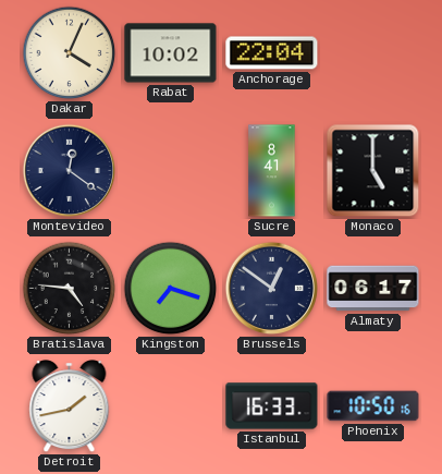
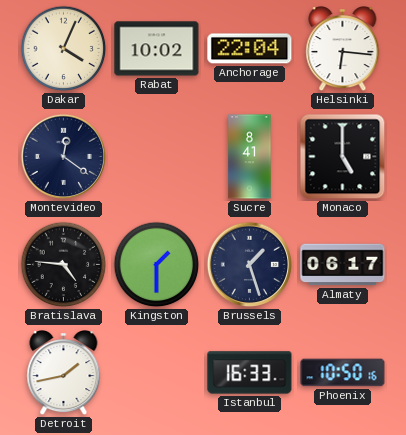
Helsinki: none -> 6:16 (343, 50)
Kingston: 7:18 -> 1:30 (157, 265)
Brussels: 12:51 -> 1:27 (250, 265)
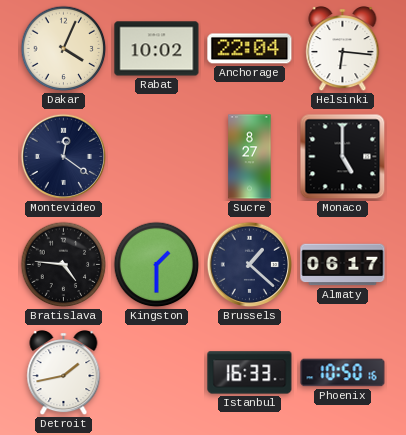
Sucre: 8:41 -> 8:27 (250, 157)
Brussels: 1:27 -> 1:22 (250, 265)
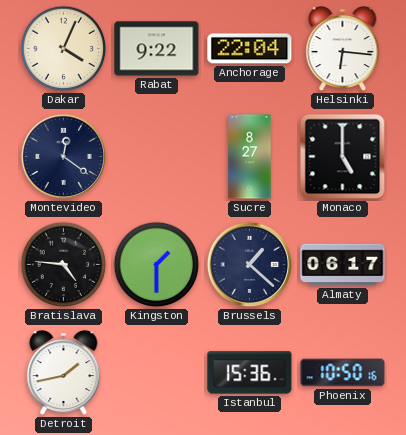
Rabat: 10:02 -> 9:22 (157, 49)
Istanbul: 16:33 -> 15:36 (250, 373)
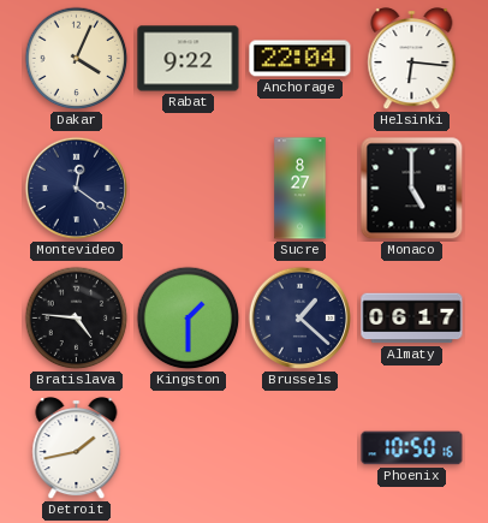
Istanbul: 15:36 -> none (250, 373)
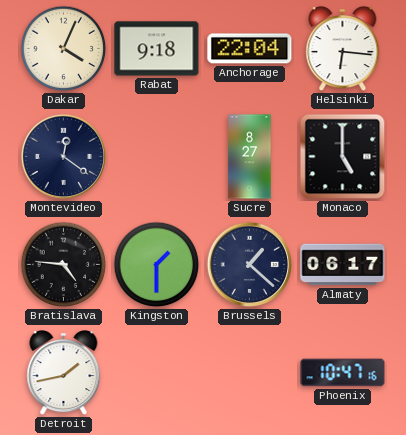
Rabat: 9:22 -> 9:18 (157, 49)
Phoenix: 10:50 -> 10:47 (343, 373)
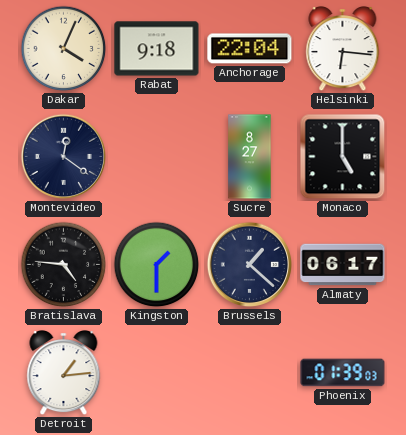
Detroit: 1:43 -> 1:14 (64, 374)
Phoenix: 10:47 -> 01:39 (343, 373)
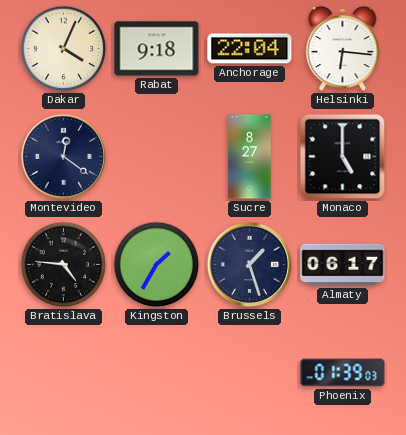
Kingston: 1:30 -> 1:35 (157, 265)
Brussels: 1:22 -> 1:27 (250, 265)
Detroit: 1:14 -> none (64, 374)
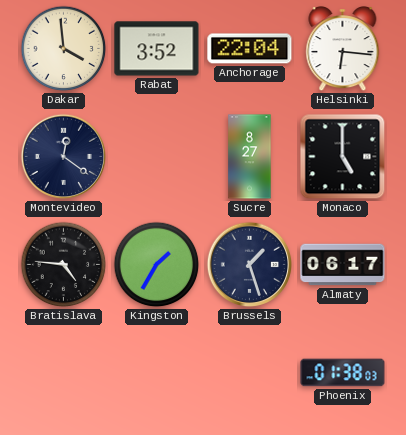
Dakar: 4:04 -> 3:59 (64, 49)
Rabat: 9:18 -> 3:52 (157, 49)
Phoenix: 01:39 -> 01:38 (343, 373)
